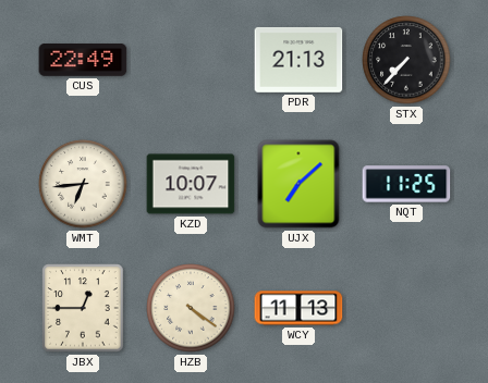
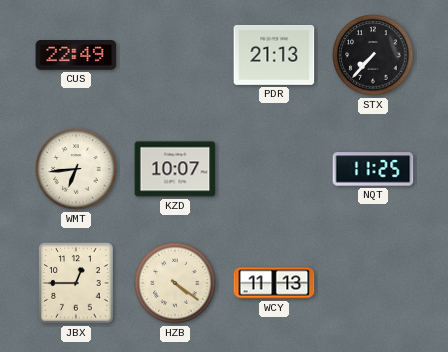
UJX: 7:08 -> none (298, 184)
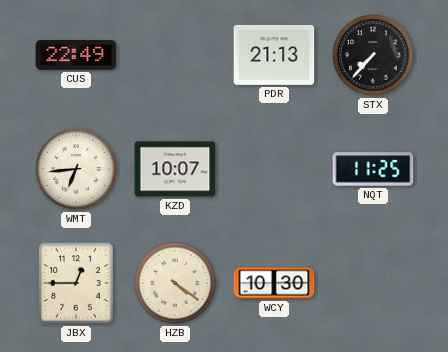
WCY: 11:13 -> 10:30 (274, 283)
